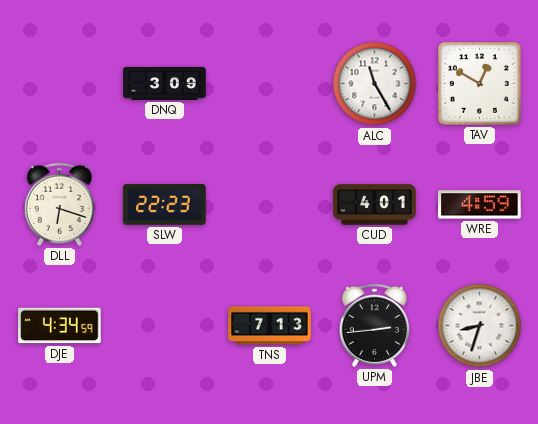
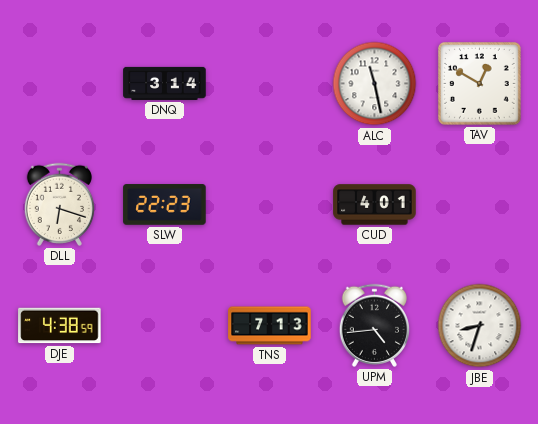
DNQ: 3:09 -> 3:14 (165, 83)
ALC: 11:25 -> 11:28 (375, 84)
WRE: 4:59 -> none (480, 205)
DJE: 4:34 -> 4:38 (60, 326)
UPM: 2:44 -> 4:44 (374, 325)
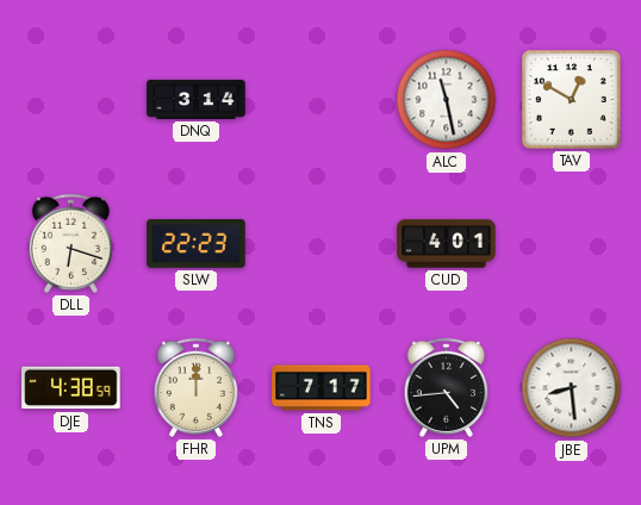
FHR: none -> 12:00 (195, 387)
TNS: 7:13 -> 7:17 (322, 388)
JBE: 8:33 -> 8:29 (572, 388)
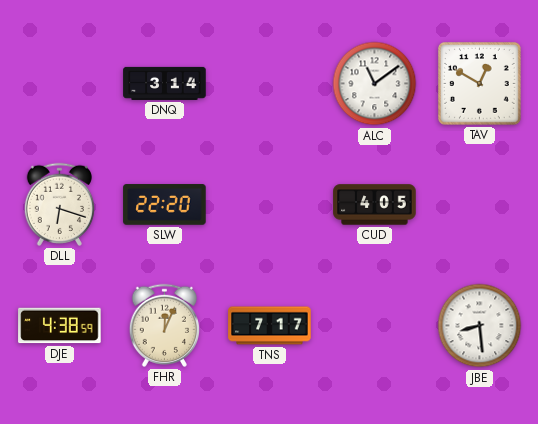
ALC: 11:28 -> 11:09 (375, 84)
SLW: 22:23 -> 22:20 (165, 205)
CUD: 4:01 -> 4:05 (375, 205)
FHR: 12:00 -> 12:04 (164, 325)
UPM: 4:44 -> none (446, 387)
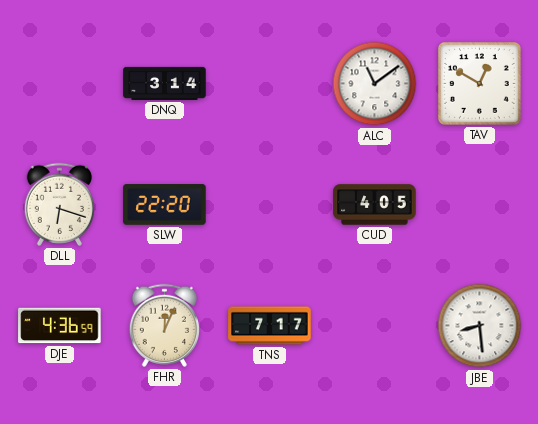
DJE: 4:38 -> 4:36 (60, 326)
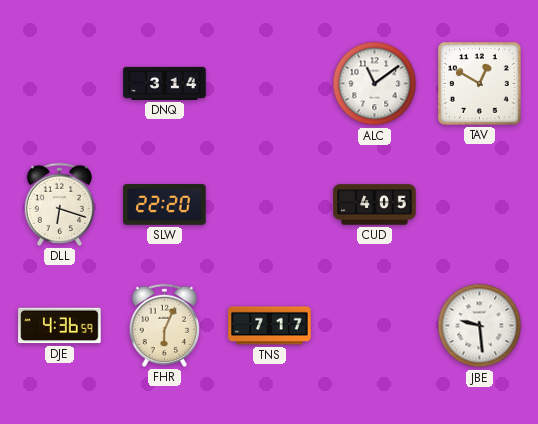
FHR: 12:04 -> 6:04 (164, 325)
JBE: 8:29 -> 9:29 (480, 326)
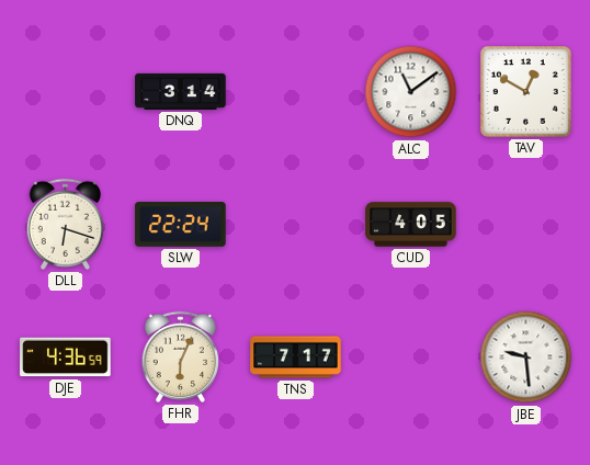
SLW: 22:20 -> 22:24 (181, 225)
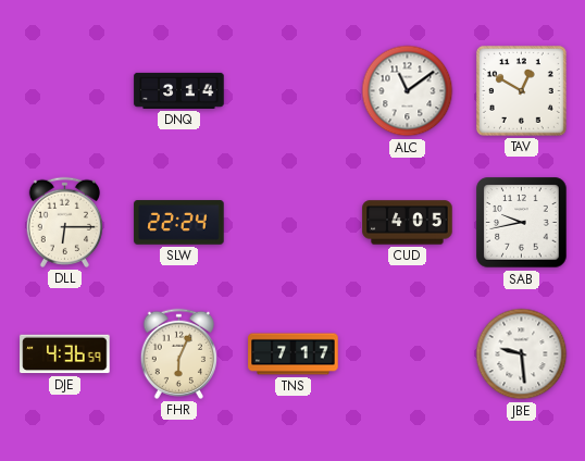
DLL: 6:18 -> 6:15 (64, 222)
SAB: none -> 9:43 (522, 223)
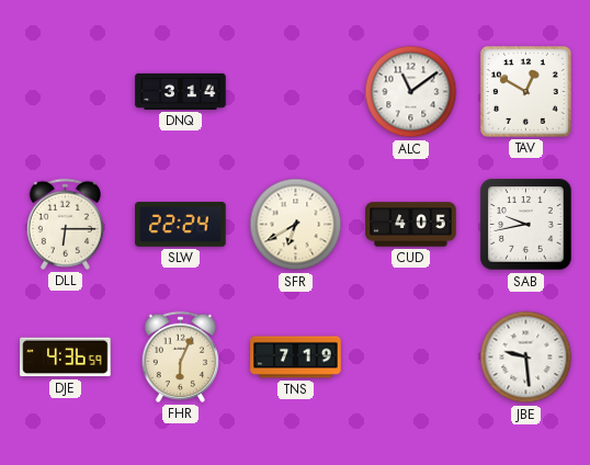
SFR: none -> 6:40 (296, 225)
TNS: 7:17 -> 7:19 (296, 358)
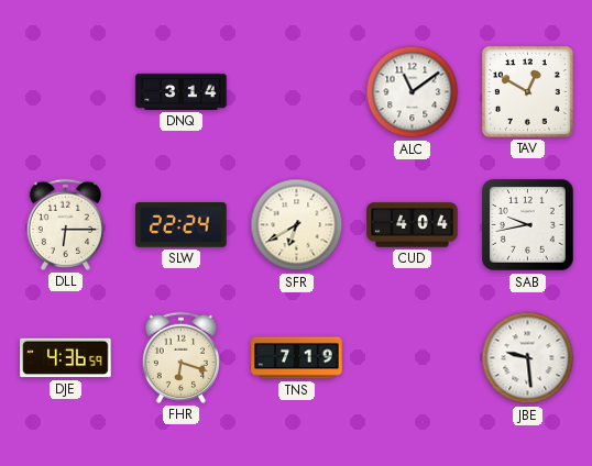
CUD: 4:05 -> 4:04 (413, 225)
FHR: 6:04 -> 6:18 (180, 357)
